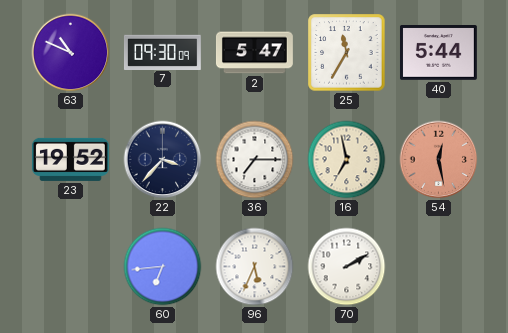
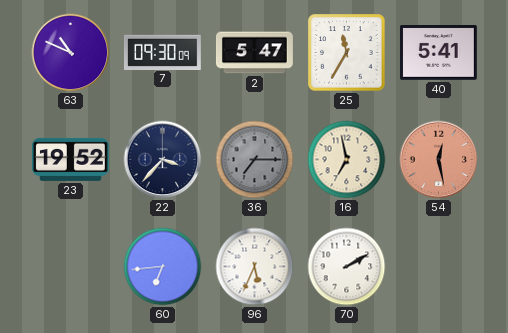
40: 5:44 -> 5:41 (438, 53)
36 dial: white -> grey (255, 160)
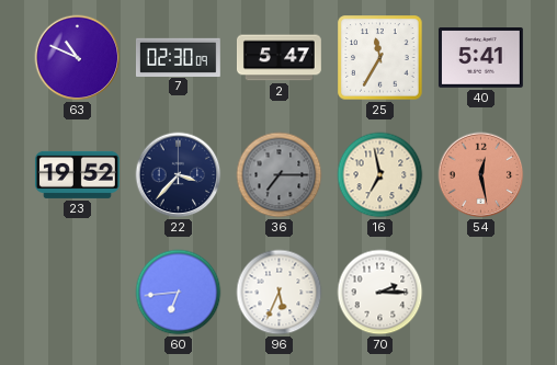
7: 09:30 -> 02:30 (178, 57)
70: 2:10 -> 2:15 (380, 293)
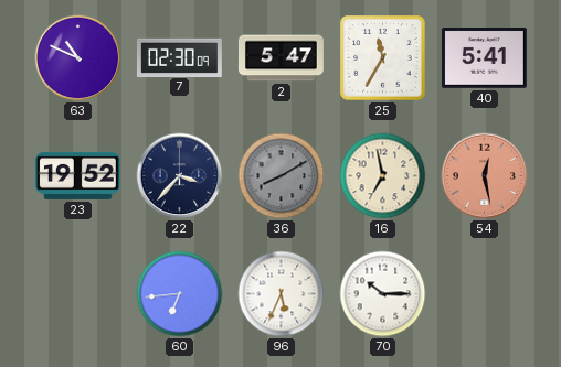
36: 7:15 -> 8:10 (282, 176)
70: 2:15 -> 10:15 (383, 294)
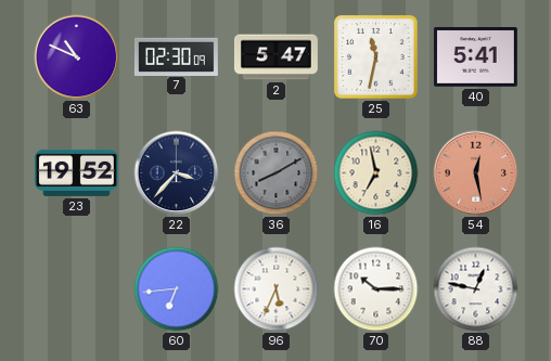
25: 11:35 -> 11:32 (376, 57)
88: none -> 12:47 (476, 289)
